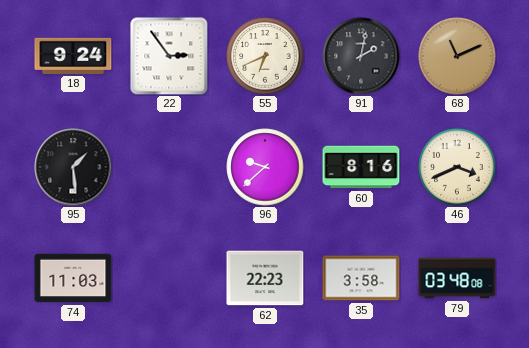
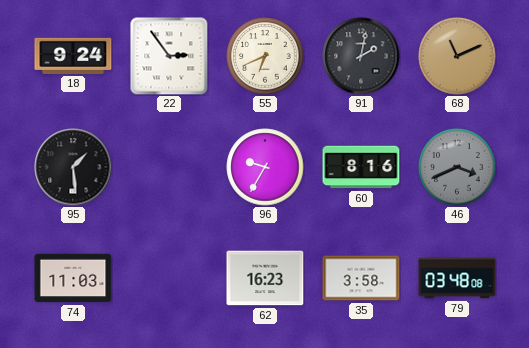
96: 9:38 -> 9:35 (265, 167)
46 dial: cream -> grey (457, 167)
62: 22:23 -> 16:23 (265, 278)
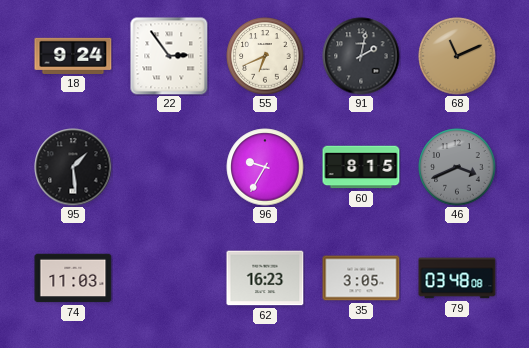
60: 8:16 -> 8:15 (361, 167)
35: 3:58 -> 3:05 (361, 278)
